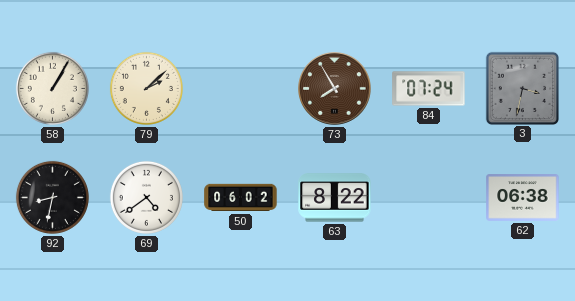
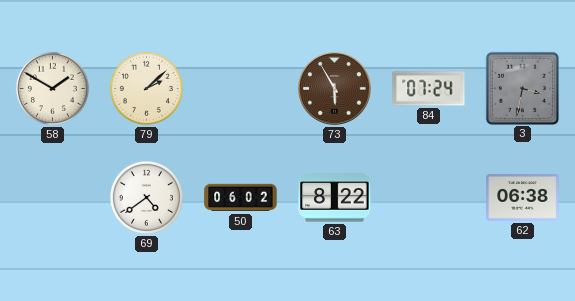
58: 1:05 -> 1:50 (52, 88)
73: 7:55 -> 5:55 (335, 89)
92: 8:32 -> none (52, 197)
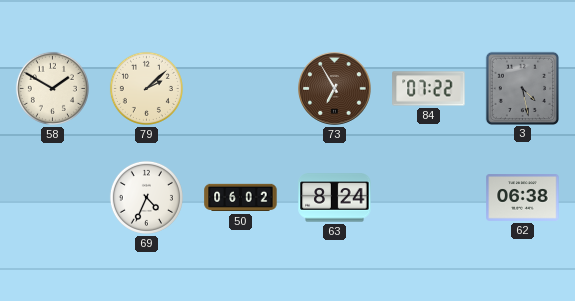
73: 5:55 -> 6:55 (335, 89)
84: 07:24 -> 07:22 (429, 89)
3: 3:32 -> 4:28 (522, 88)
69: 4:39 -> 4:34 (146, 197)
63: 8:22 -> 8:24 (335, 198)
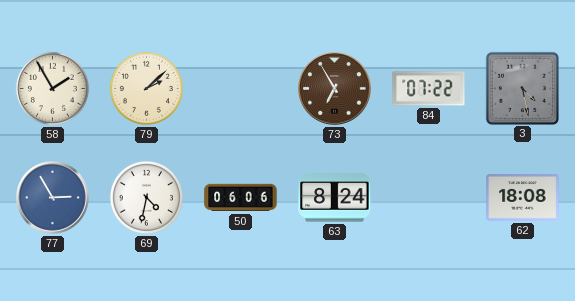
58: 1:50 -> 1:55 (52, 88)
77: none -> 2:55 (53, 198)
69: 4:34 -> 4:32 (146, 197)
50: 06:02 -> 06:06 (241, 198)
62: 06:38 -> 18:08 (523, 198)
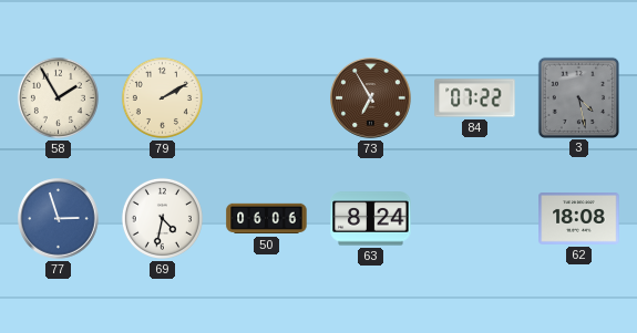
79: 2:08 -> 2:10 (162, 97)
77: 2:55 -> 2:57 (59, 219)
